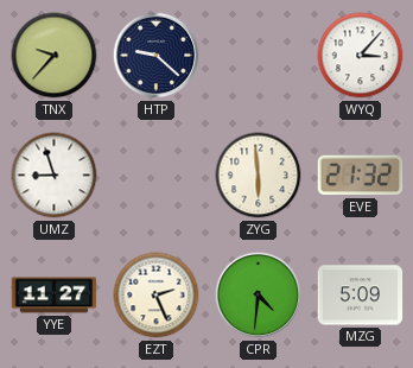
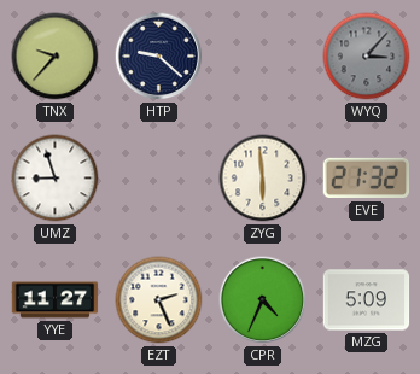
WYQ dial: white -> grey (367, 57)
CPR: 4:31 -> 4:34 (263, 300)
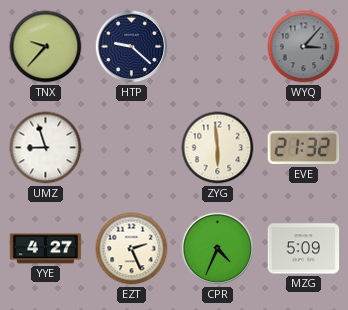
YYE: 11:27 -> 4:27 (46, 249)
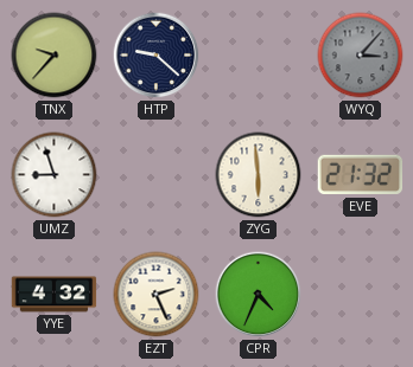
YYE: 4:27 -> 4:32 (55, 295)
MZG: 5:09 -> none (304, 249)
